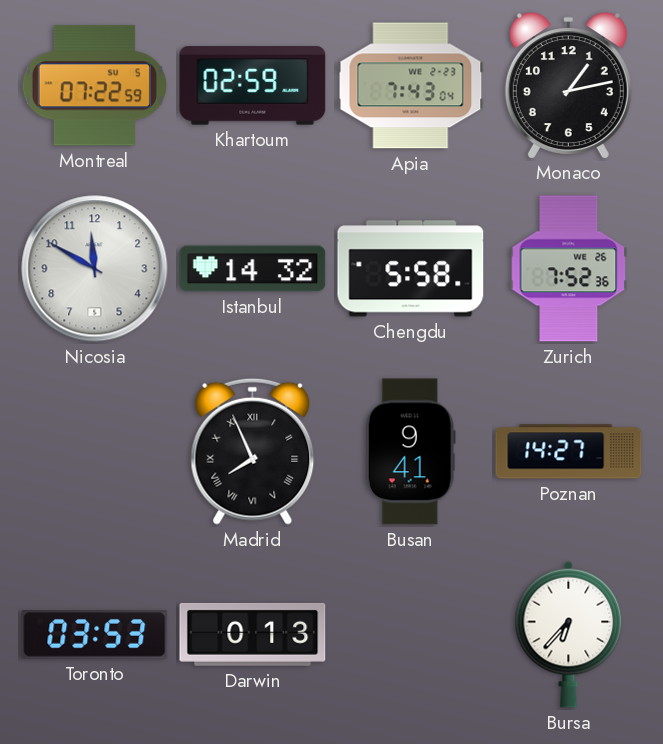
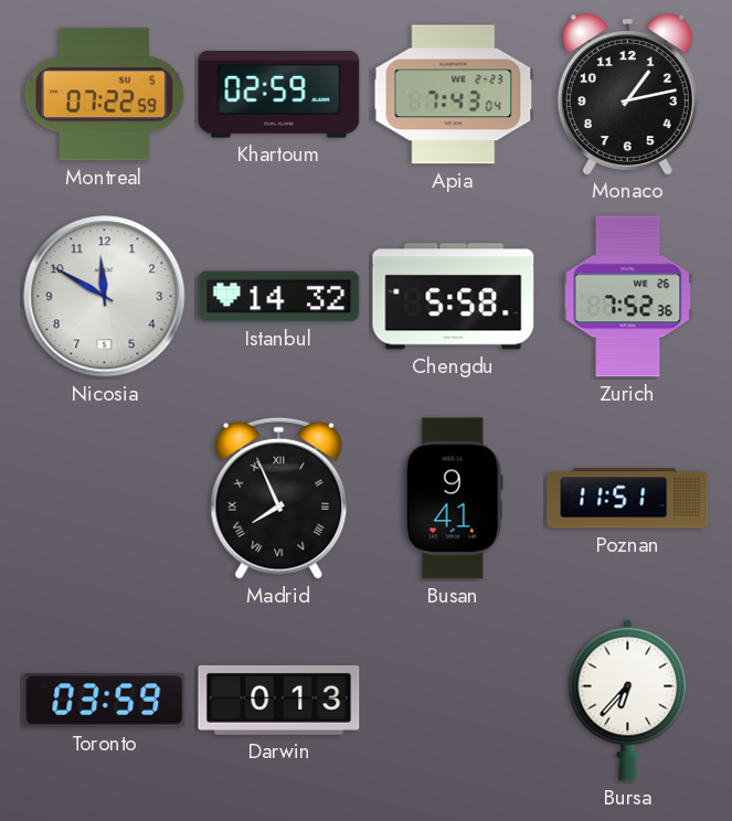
Poznan: 14:27 -> 11:51 (628, 499)
Toronto: 03:53 -> 03:59 (105, 701)
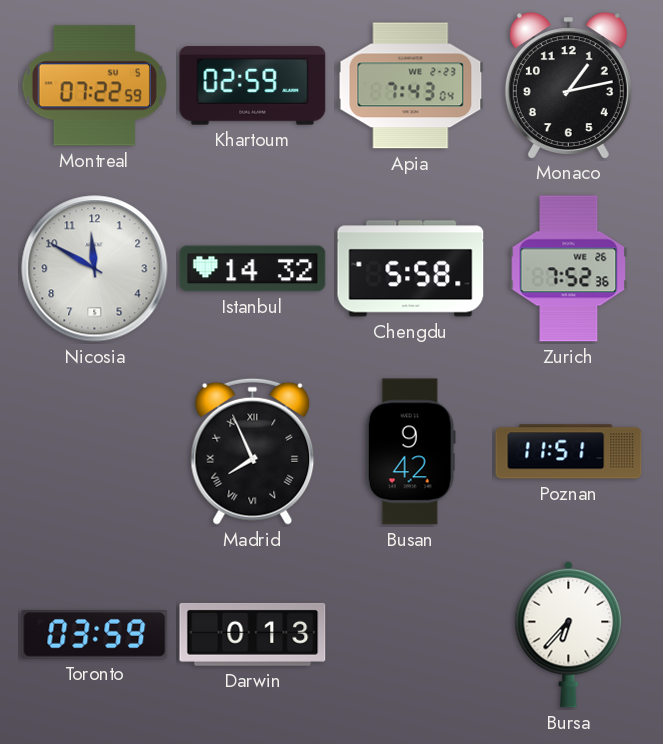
Busan: 9:41 -> 9:42 (410, 452)
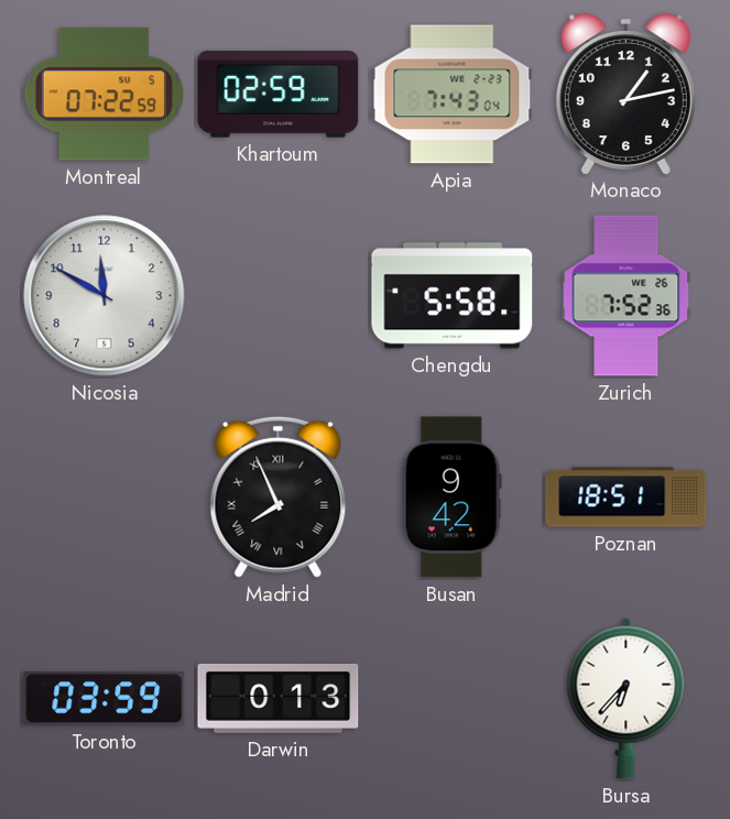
Istanbul: 14:32 -> none (253, 269)
Poznan: 11:51 -> 18:51 (627, 498)
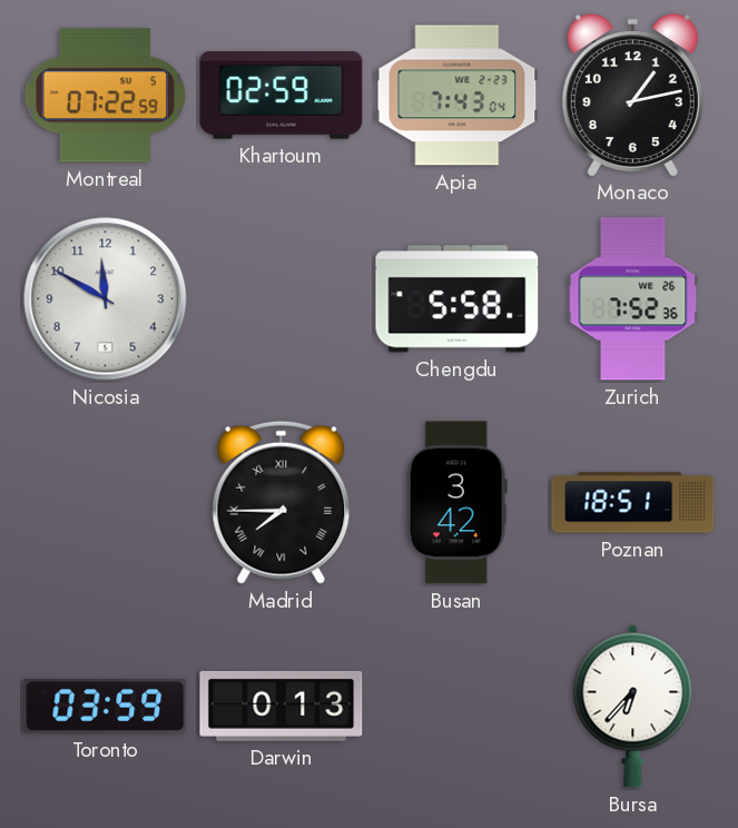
Madrid: 7:56 -> 7:45 (282, 502)
Busan: 9:42 -> 3:42 (456, 503)
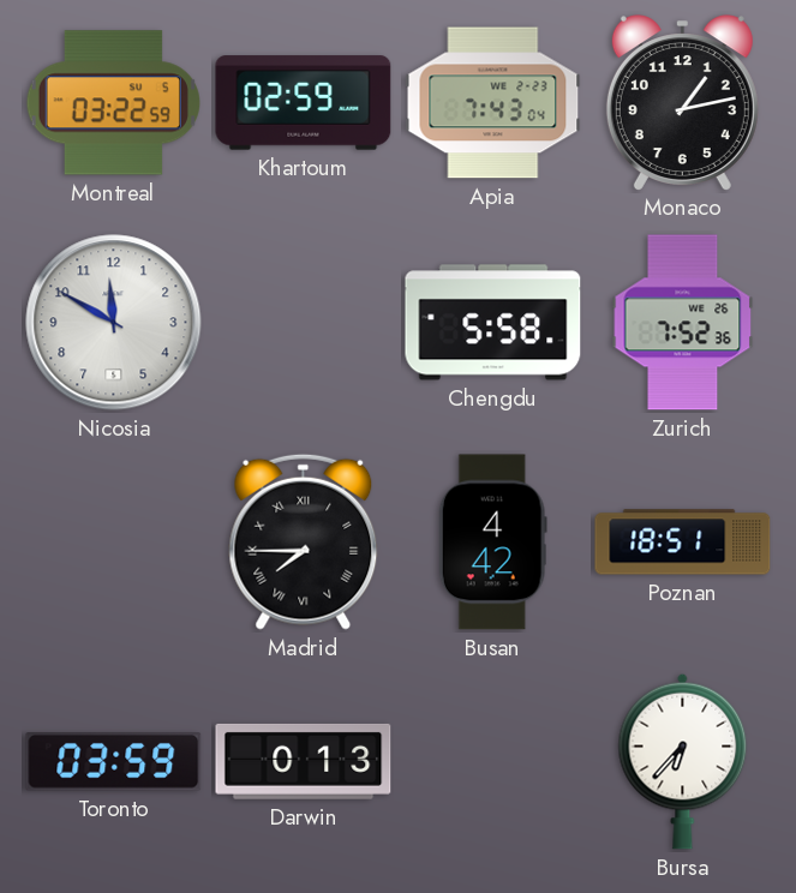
Montreal: 07:22 -> 03:22 (113, 103)
Busan: 3:42 -> 4:42 (492, 543)
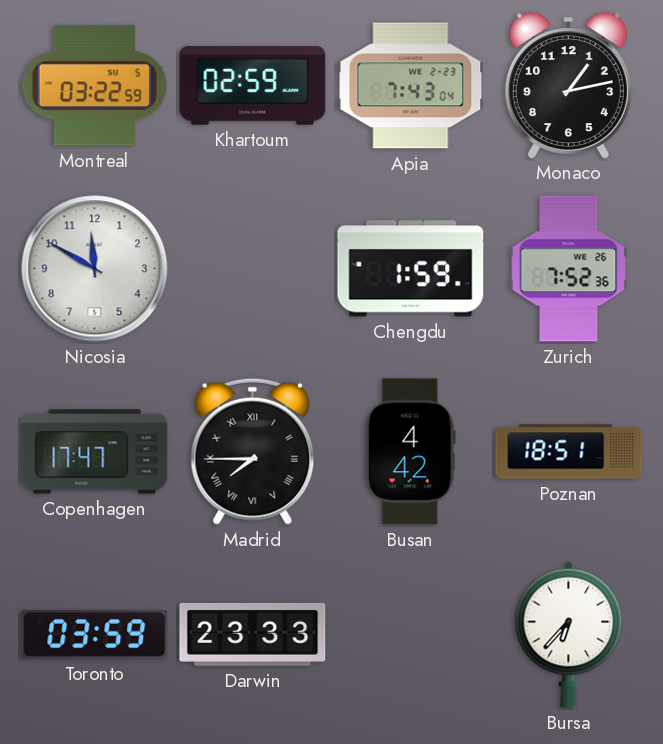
Chengdu: 5:58 -> 1:59 (411, 269)
Copenhagen: none -> 17:47 (95, 452)
Darwin: 0:13 -> 23:33 (253, 634)
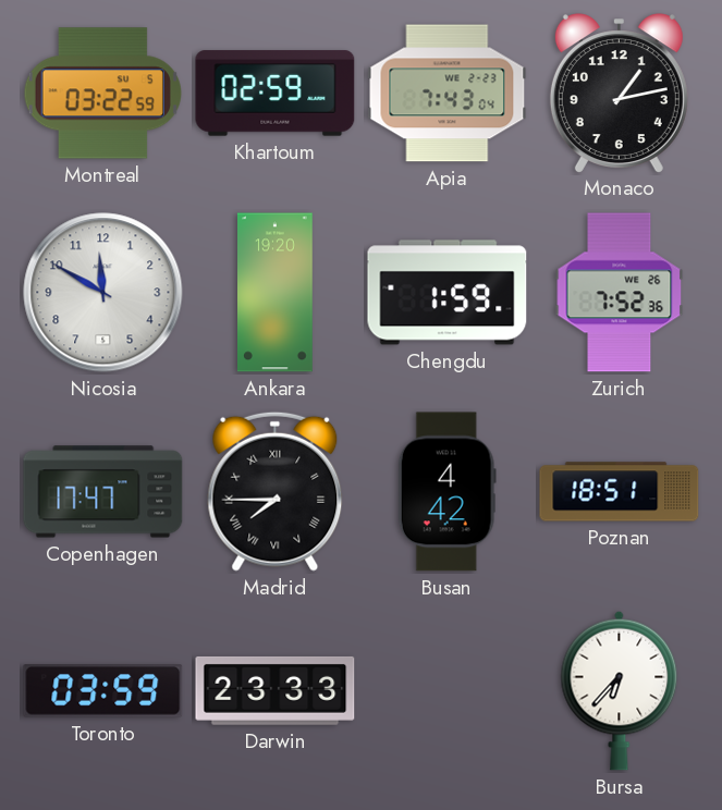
Ankara: none -> 19:20 (276, 293)
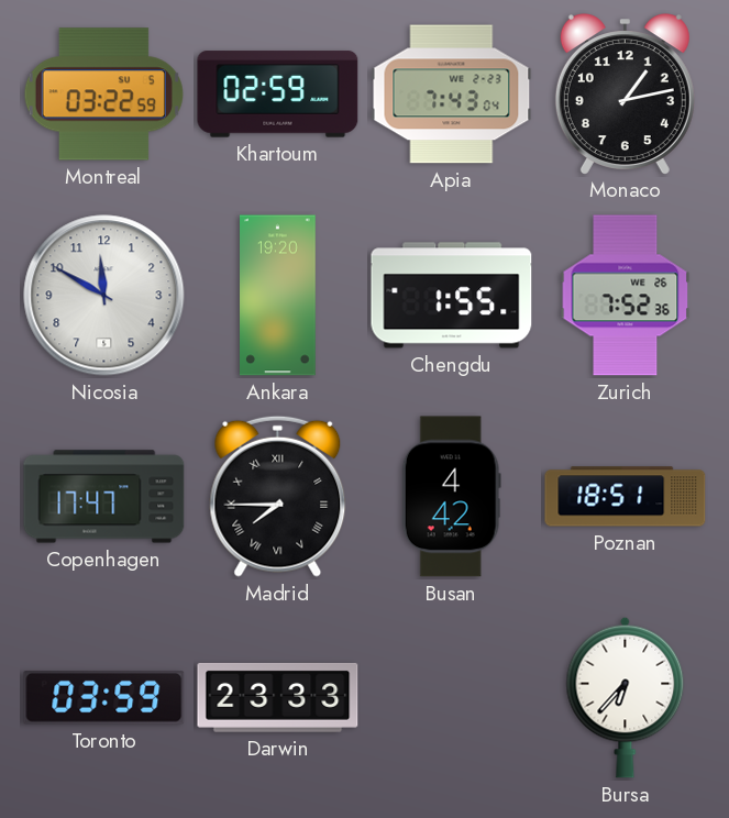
Chengdu: 1:59 -> 1:55 (452, 296)
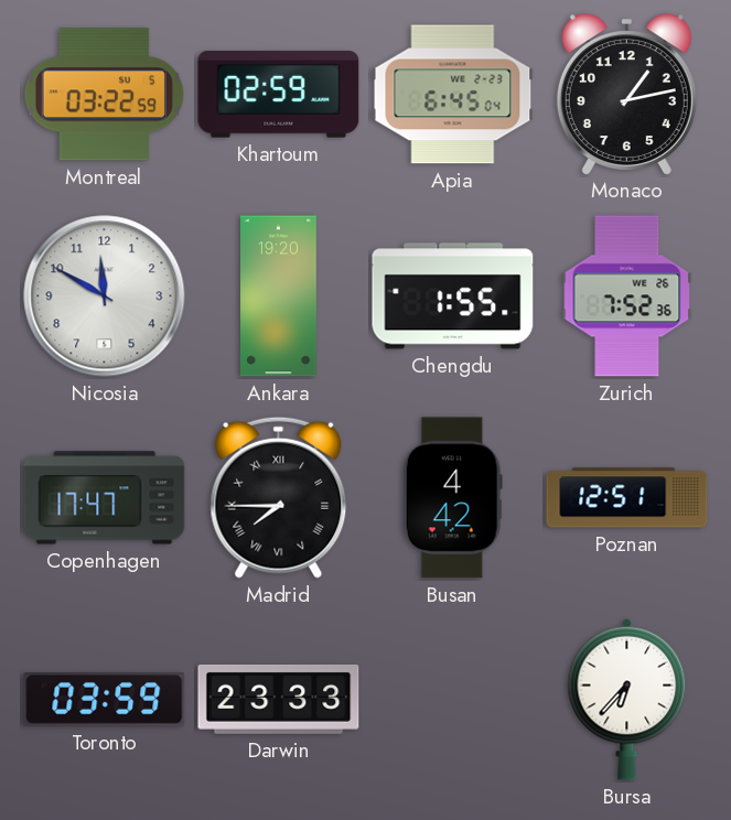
Apia: 7:43 -> 6:45 (453, 95)
Poznan: 18:51 -> 12:51 (627, 498)
